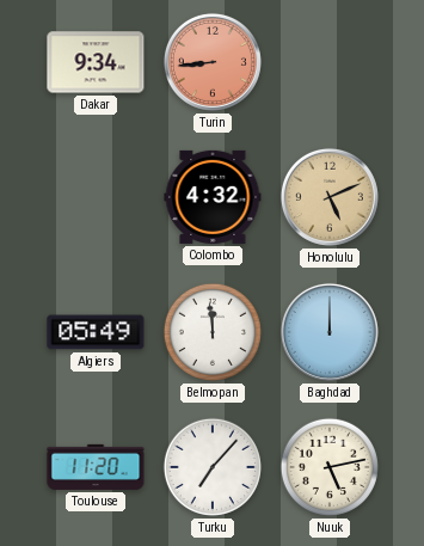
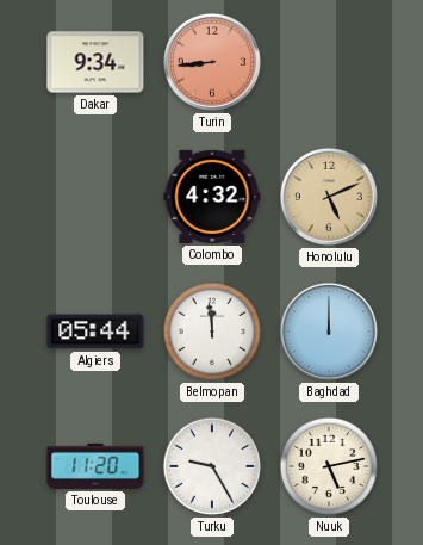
Algiers: 05:49 -> 05:44 (95, 332)
Turku: 7:07 -> 9:25 (212, 466)
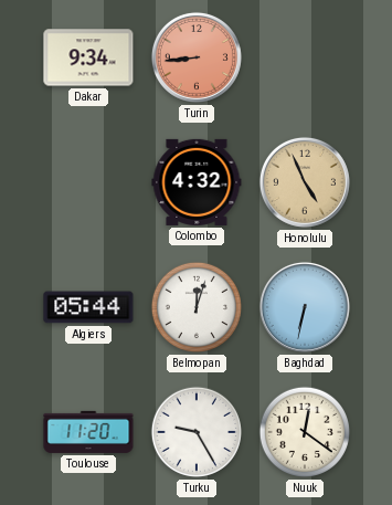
Honolulu: 5:11 -> 4:56 (305, 182)
Belmopan: 11:59 -> 12:03 (197, 307)
Baghdad: 12:00 -> 6:32 (305, 307)
Nuuk: 5:13 -> 12:21 (305, 432)
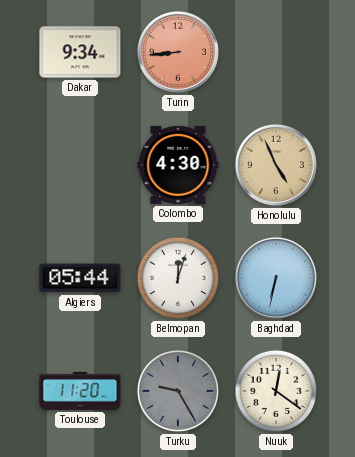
Colombo: 4:32 -> 4:30 (178, 165)
Turku dial: white -> grey (178, 391)
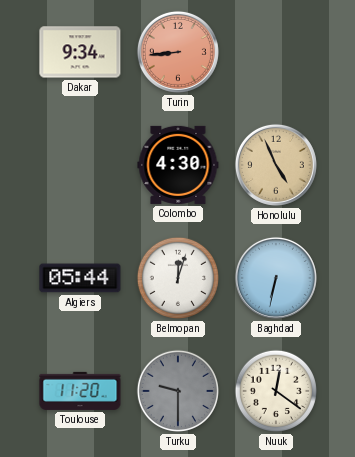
Turku: 9:25 -> 9:30 (178, 391)
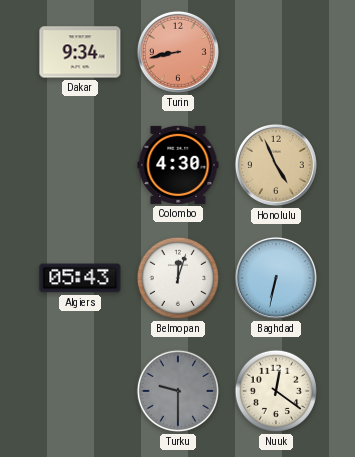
Turin: 8:44 -> 8:43 (178, 52)
Algiers: 05:44 -> 05:43 (80, 278)
Toulouse: 11:20 -> none (80, 391)
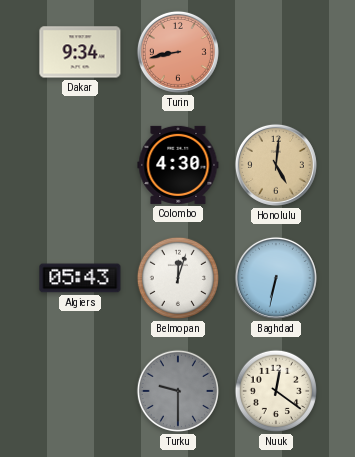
Honolulu: 4:56 -> 5:01 (276, 165)
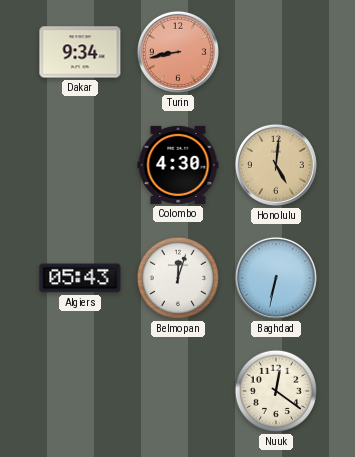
Turku: 9:30 -> none (178, 391)
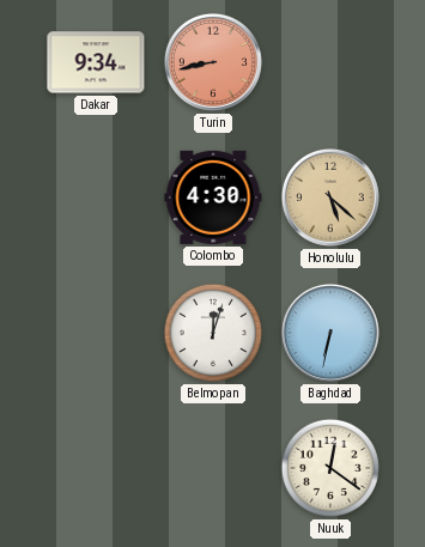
Honolulu: 5:01 -> 5:22 (330, 197)
Algiers: 05:43 -> none (80, 278)
